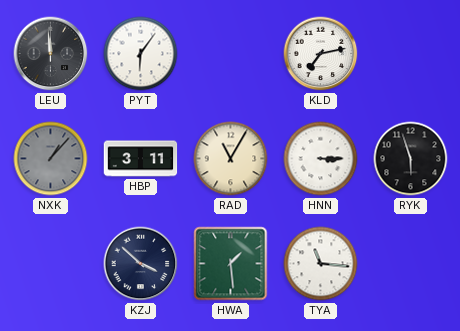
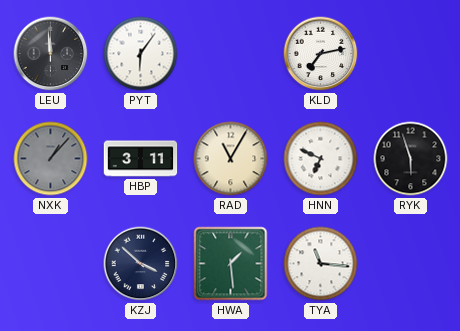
HNN: 3:15 -> 6:49 (321, 159)
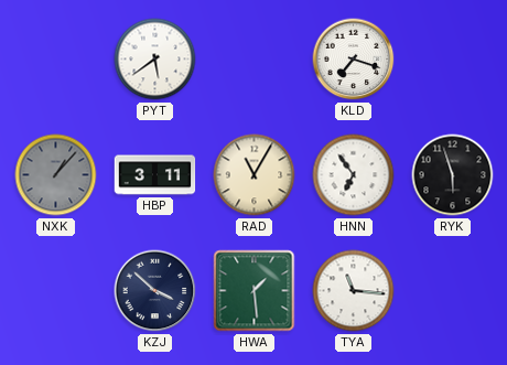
LEU: 11:59 -> none (51, 54)
PYT: 6:06 -> 5:39 (155, 60)
KLD: 7:13 -> 7:18 (354, 60)
HNN: 6:49 -> 6:54 (354, 175)
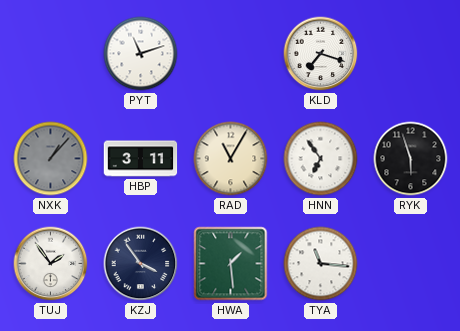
PYT: 5:39 -> 11:12 (141, 54)
TUJ: none -> 1:54 (51, 264)
KZJ: 3:52 -> 3:54 (141, 264)
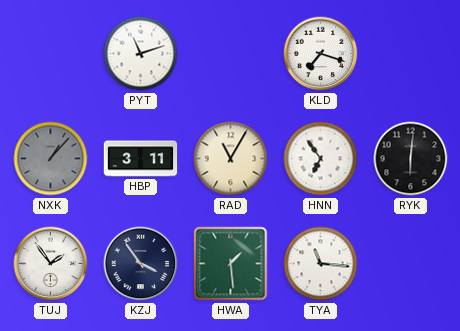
RYK: 5:57 -> 6:01 (411, 159)
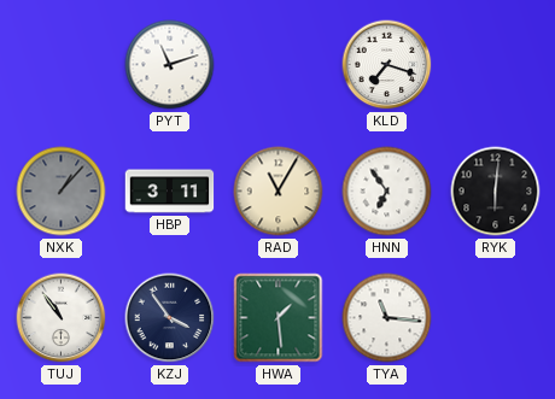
TUJ: 1:54 -> 10:54 (62, 318)
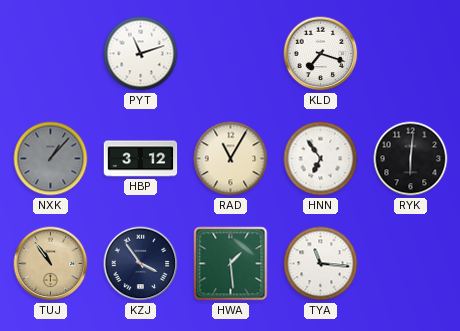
HBP: 3:11 -> 3:12 (141, 159)
TUJ dial: white -> champagne (51, 264)
